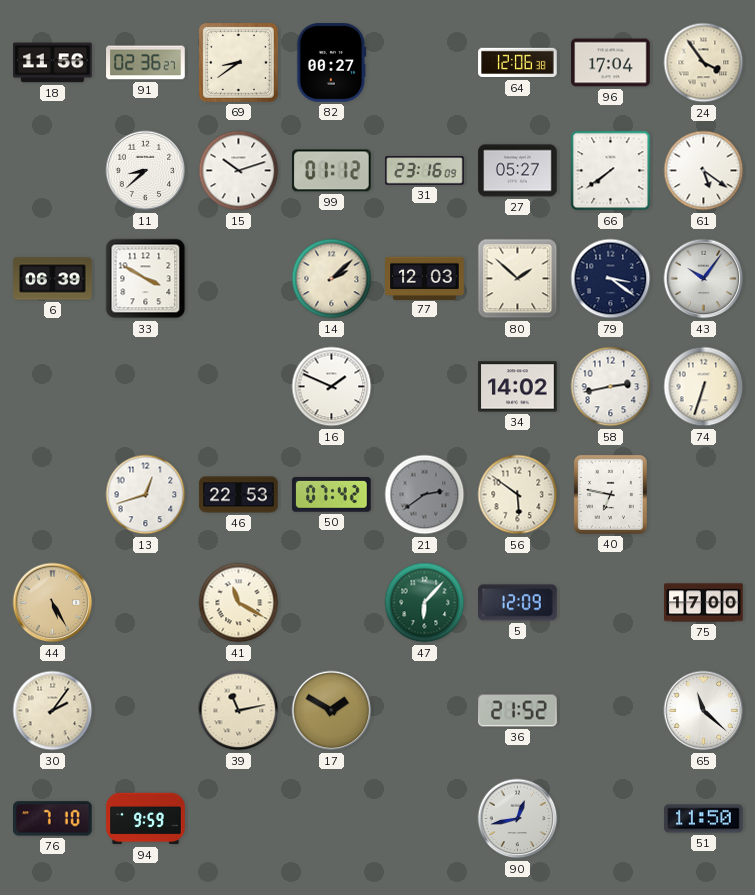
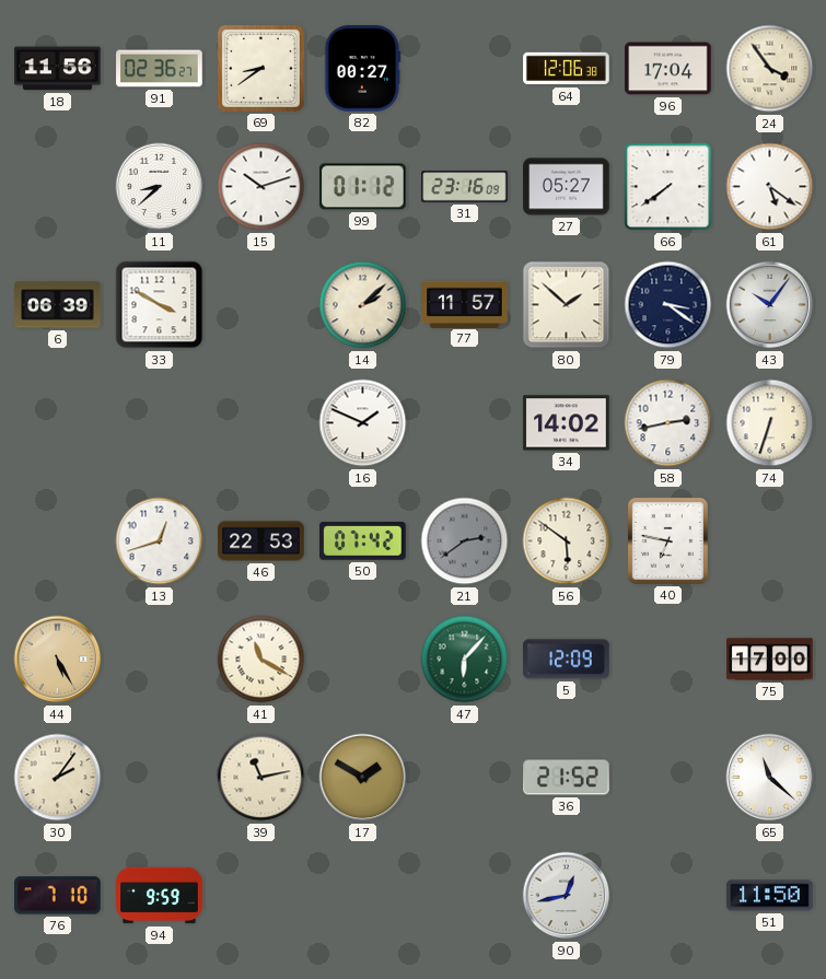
77: 12:03 -> 11:57 (465, 304)
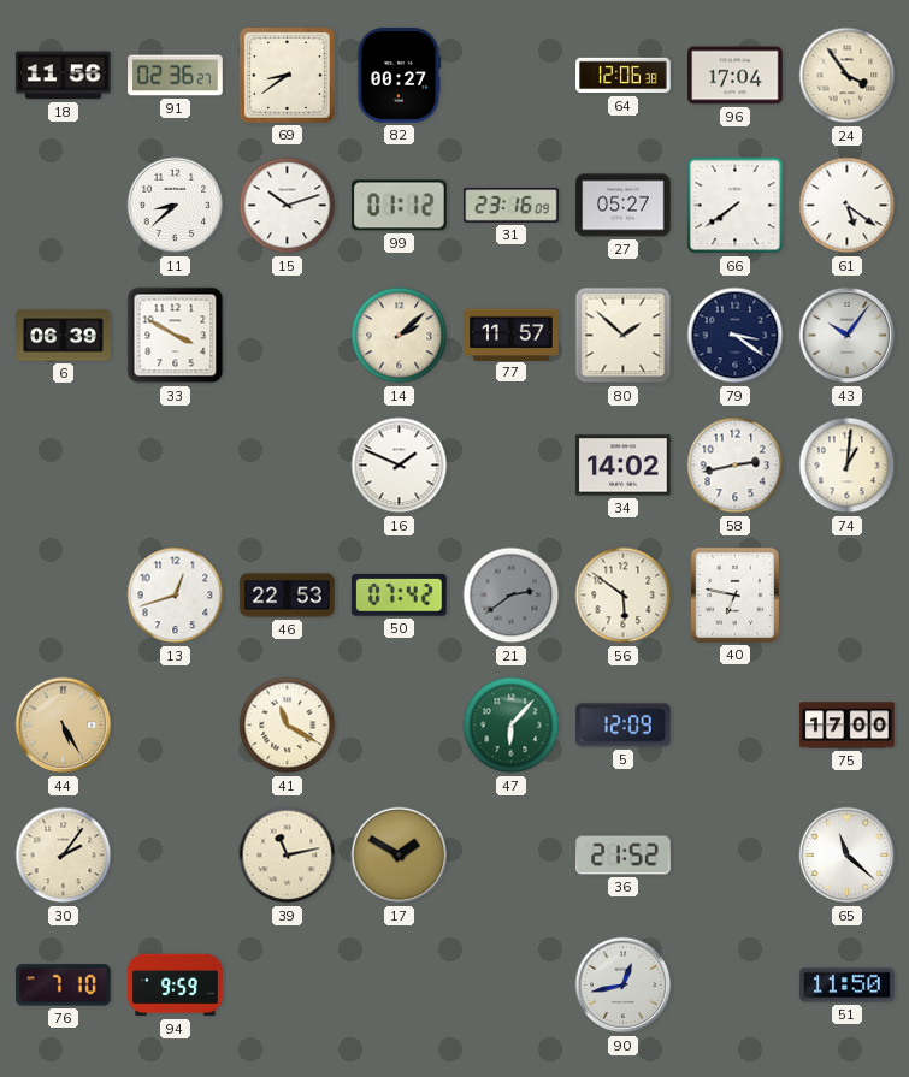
74: 6:33 -> 1:01 (848, 466)
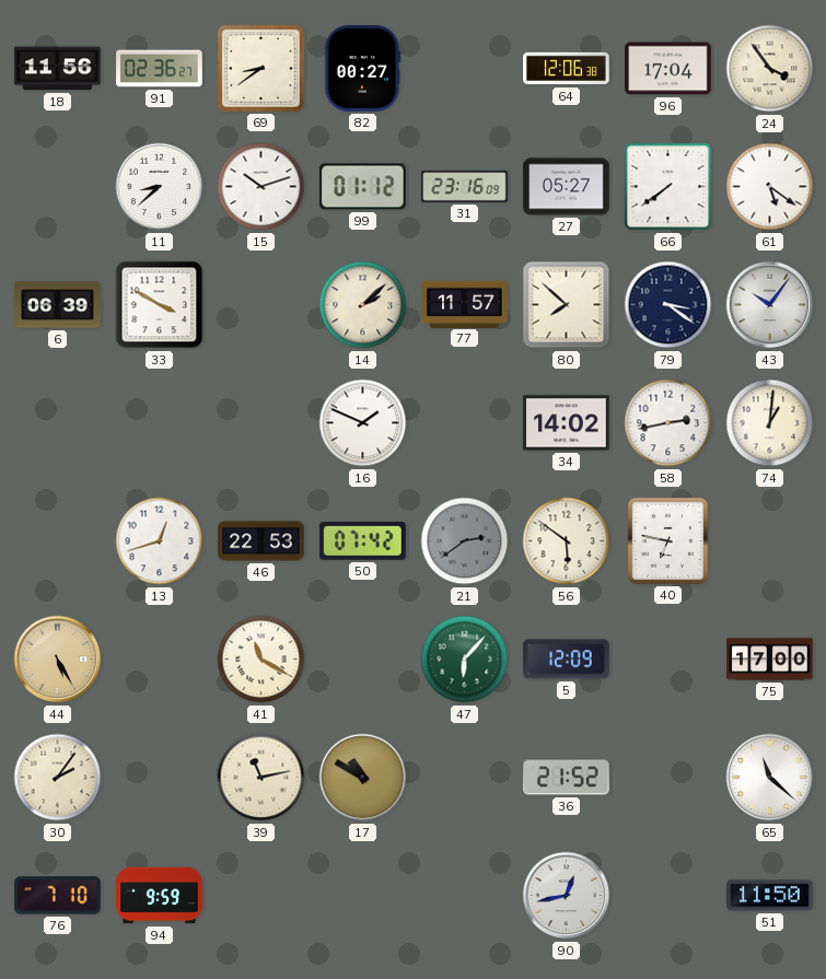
80: 1:52 -> 7:52 (567, 305)
17: 1:50 -> 10:50 (363, 778)
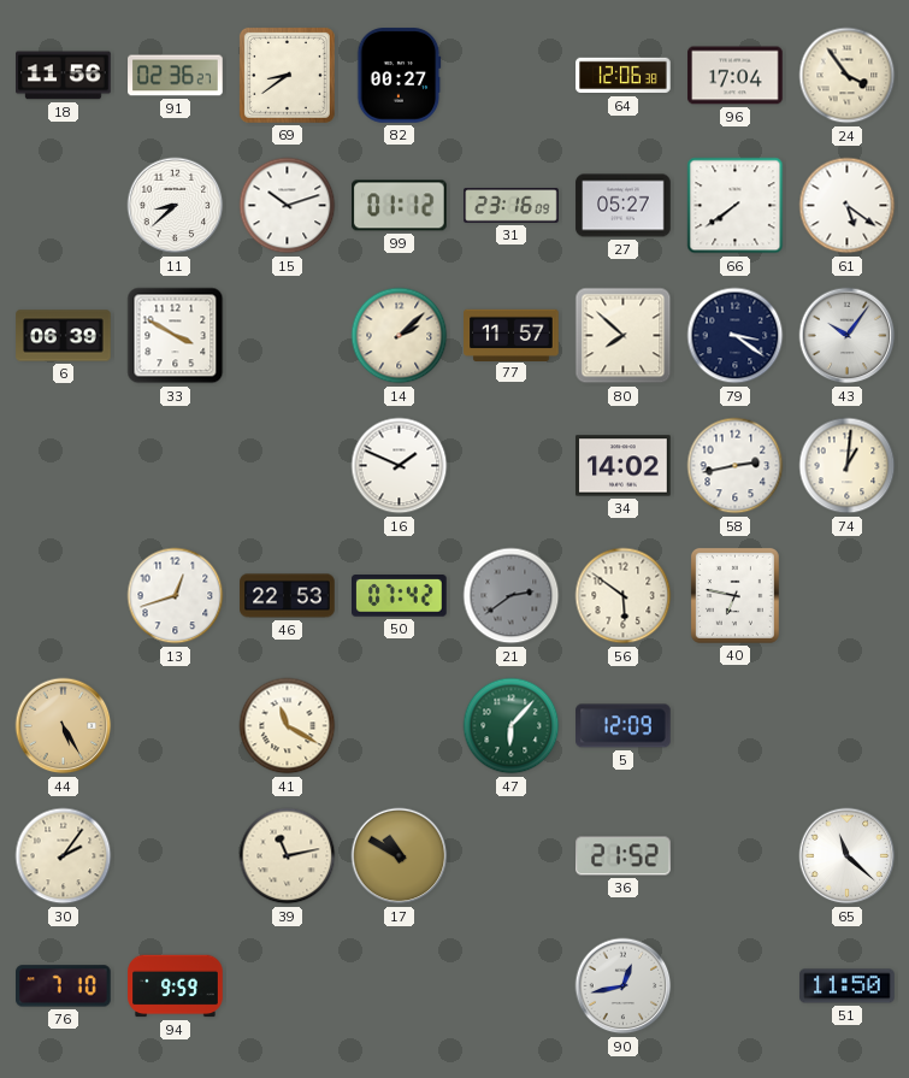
75: 17:00 -> none (770, 660)
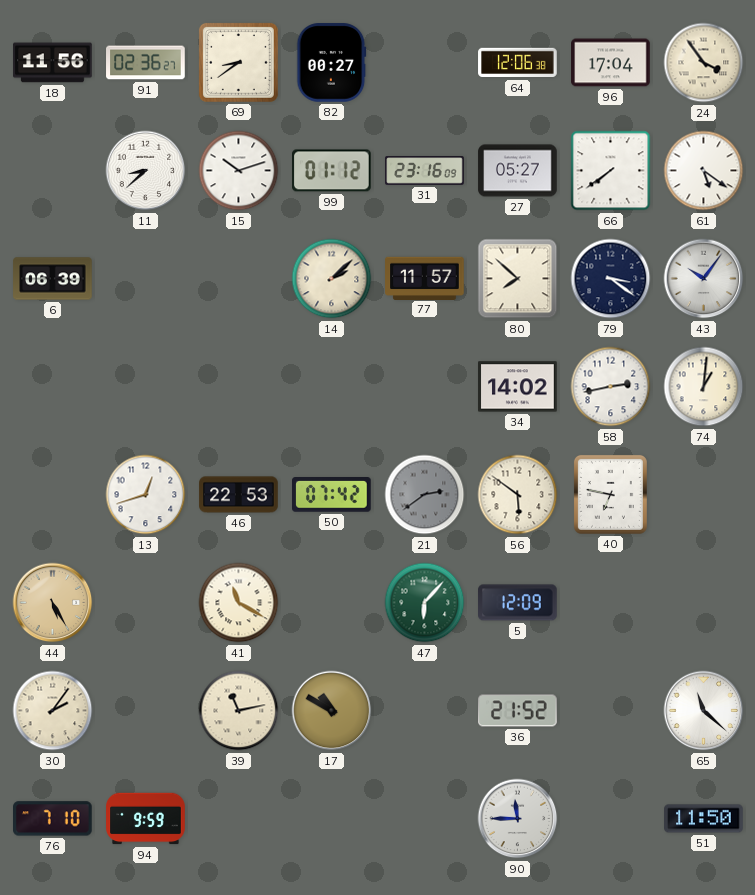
33: 3:50 -> none (176, 336)
16: 1:49 -> none (400, 466)
90: 12:43 -> 11:45 (518, 819)
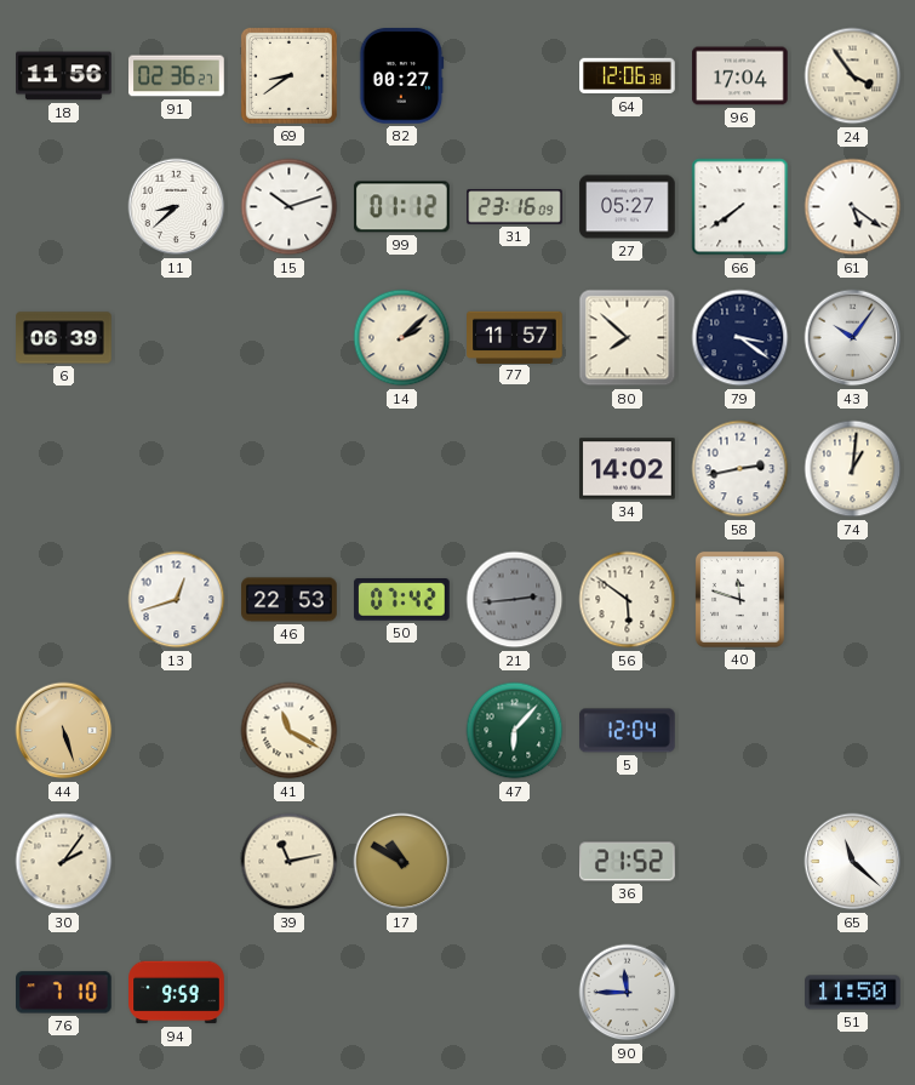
21: 2:39 -> 2:44 (515, 600)
40: 6:47 -> 11:48 (739, 599)
44: 5:25 -> 5:27 (64, 731)
5: 12:09 -> 12:04 (628, 731)
